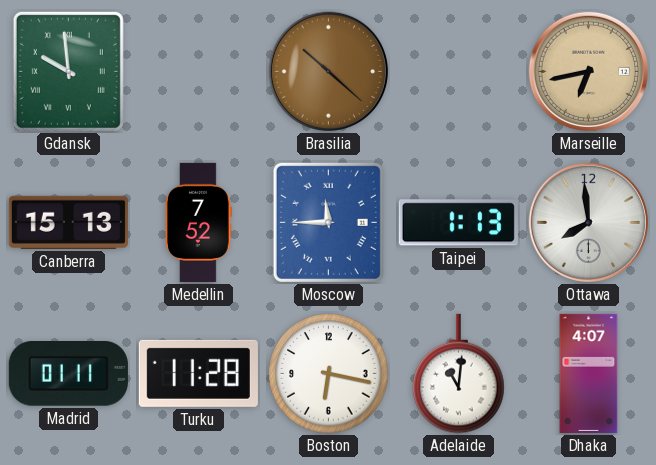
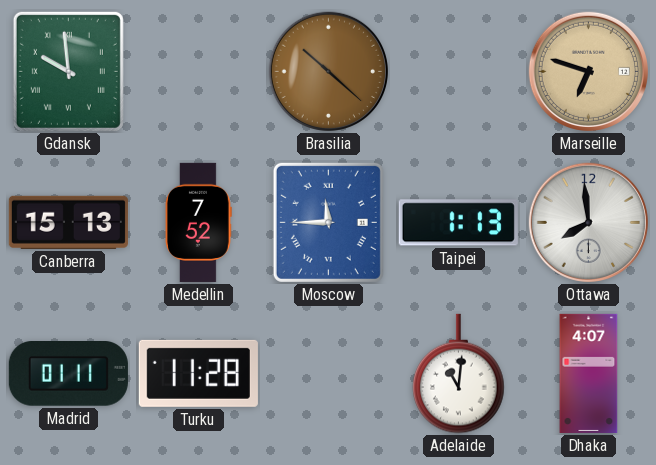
Marseille: 6:43 -> 6:48 (588, 71)
Boston: 6:17 -> none (329, 374)
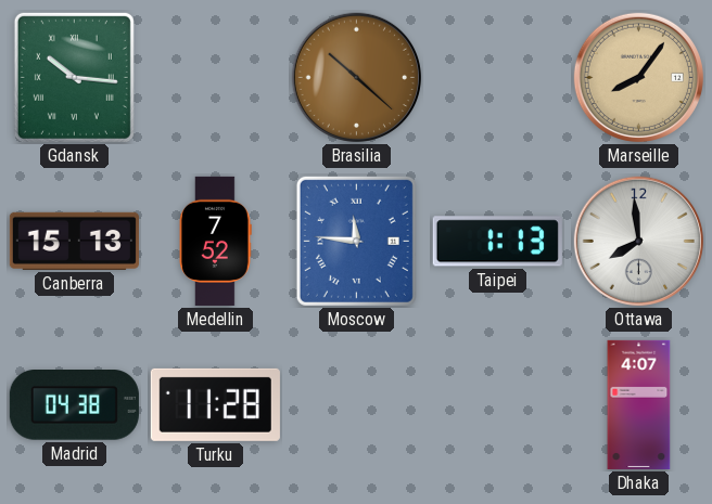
Gdansk: 9:59 -> 10:16 (74, 77)
Marseille: 6:48 -> 8:06 (638, 77)
Moscow: 11:45 -> 11:46 (356, 241)
Madrid: 01:11 -> 04:38 (74, 405)
Adelaide: 11:01 -> none (459, 374)
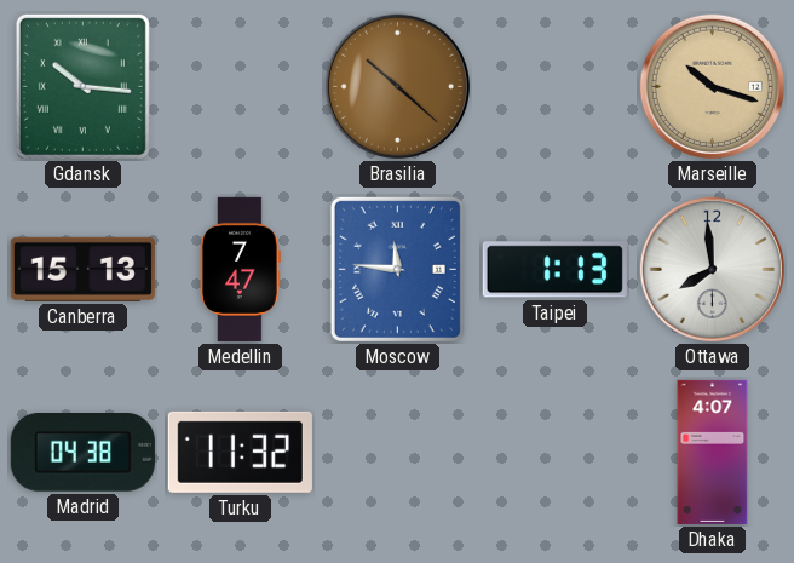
Marseille: 8:06 -> 10:18 (712, 86)
Medellin: 7:52 -> 7:47 (241, 269)
Turku: 11:28 -> 11:32 (240, 452)
